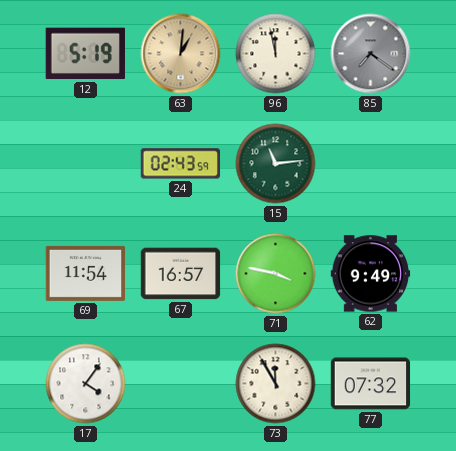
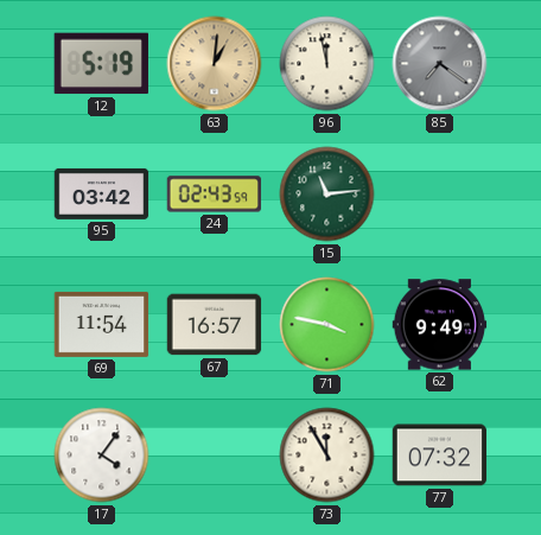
95: none -> 03:42 (102, 193)
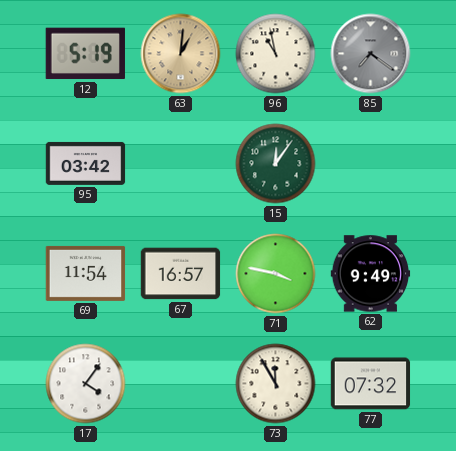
96: 11:58 -> 10:58 (276, 54)
24: 02:43 -> none (215, 195)
15: 11:14 -> 12:06 (276, 164)
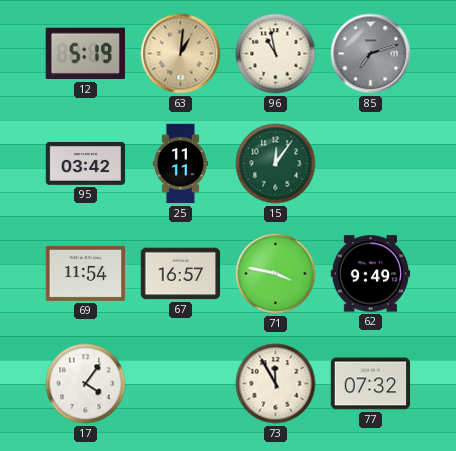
85: 7:21 -> 7:12 (371, 54)
25: none -> 11:11 (180, 164)
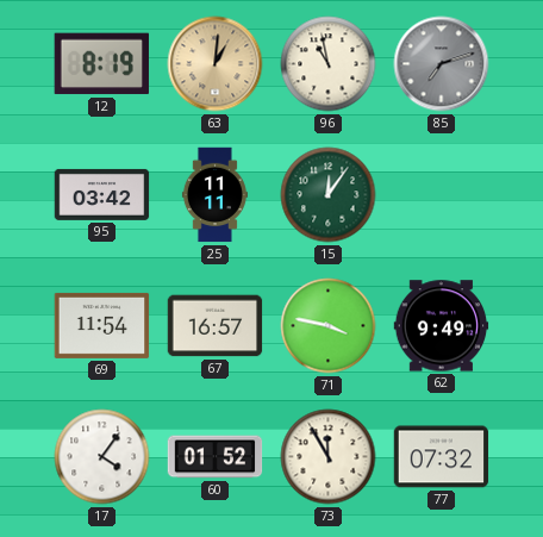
12: 5:19 -> 8:19 (101, 64)
60: none -> 01:52 (216, 457)
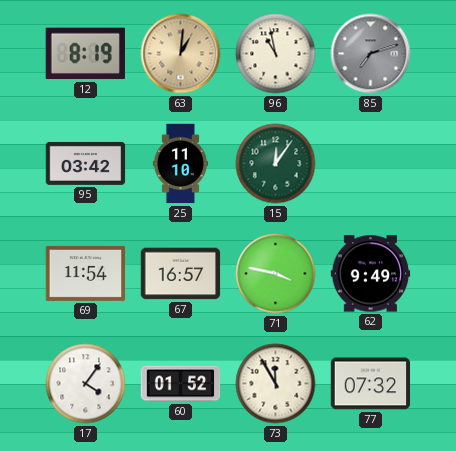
25: 11:11 -> 11:10 (180, 164)
